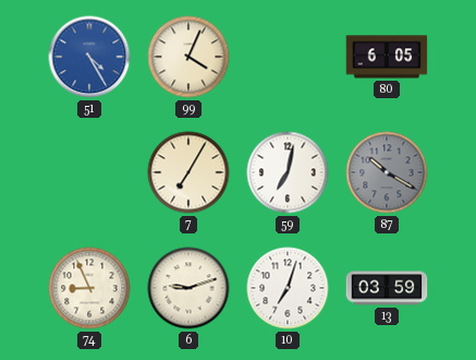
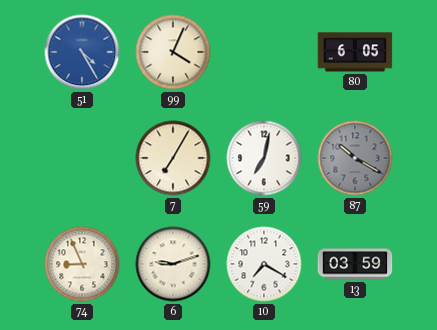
10: 7:03 -> 7:20 (264, 264)
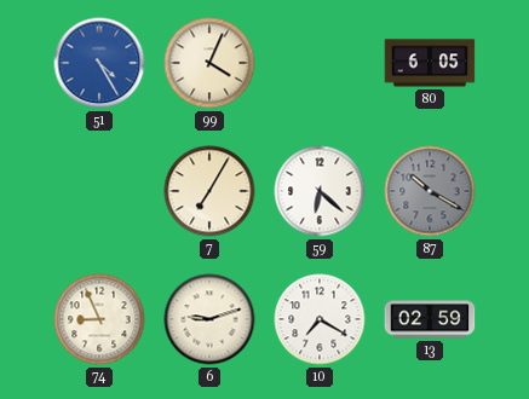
59: 7:02 -> 6:22 (320, 191)
13: 03:59 -> 02:59 (430, 319)
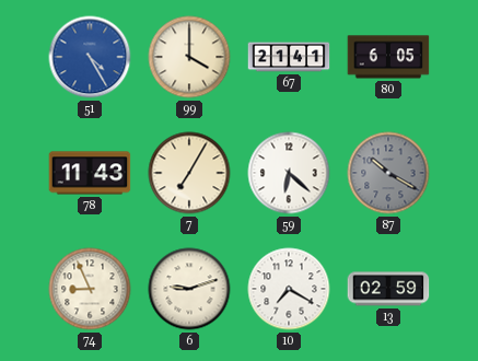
99: 4:04 -> 4:00 (189, 57)
67: none -> 21:41 (289, 57)
78: none -> 11:43 (90, 173)
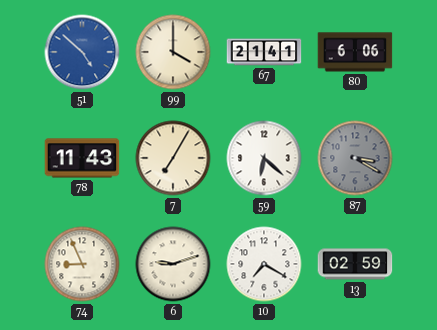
51: 4:25 -> 4:52 (82, 52)
80: 6:05 -> 6:06 (355, 52)
87: 10:20 -> 3:20 (355, 158)
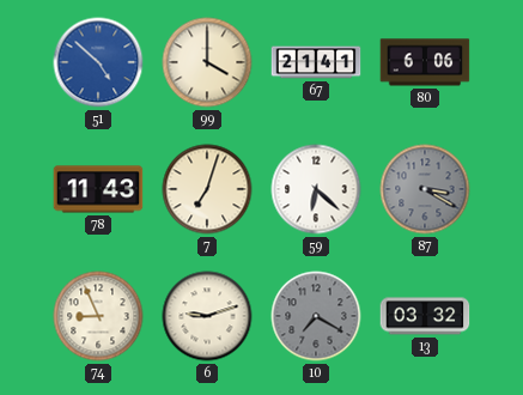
7: 7:05 -> 7:03 (207, 189)
10 dial: white -> grey (316, 316)
13: 02:59 -> 03:32 (425, 316)
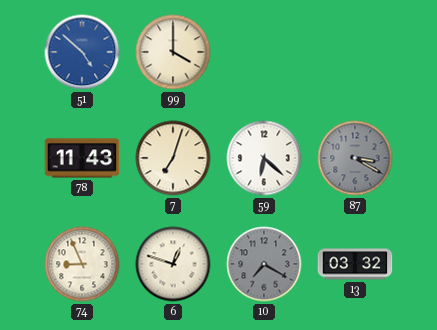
67: 21:41 -> none (316, 62)
80: 6:06 -> none (425, 62)
6: 9:12 -> 12:48 (173, 264)
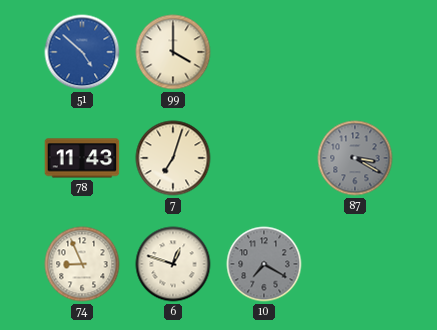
59: 6:22 -> none (264, 158)
13: 03:32 -> none (355, 264)
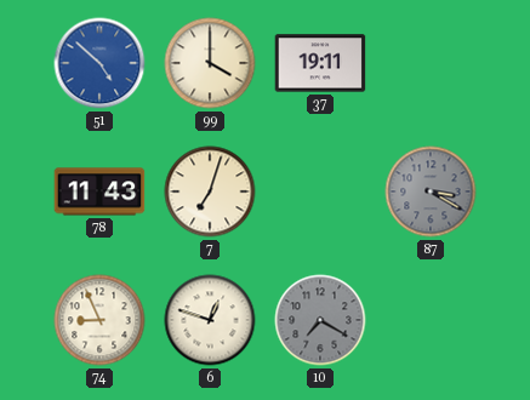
37: none -> 19:11 (320, 63)
